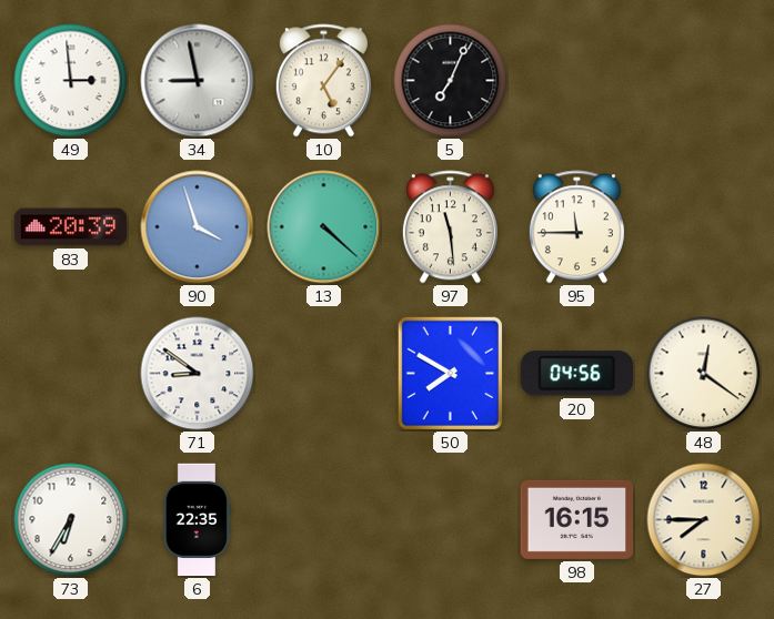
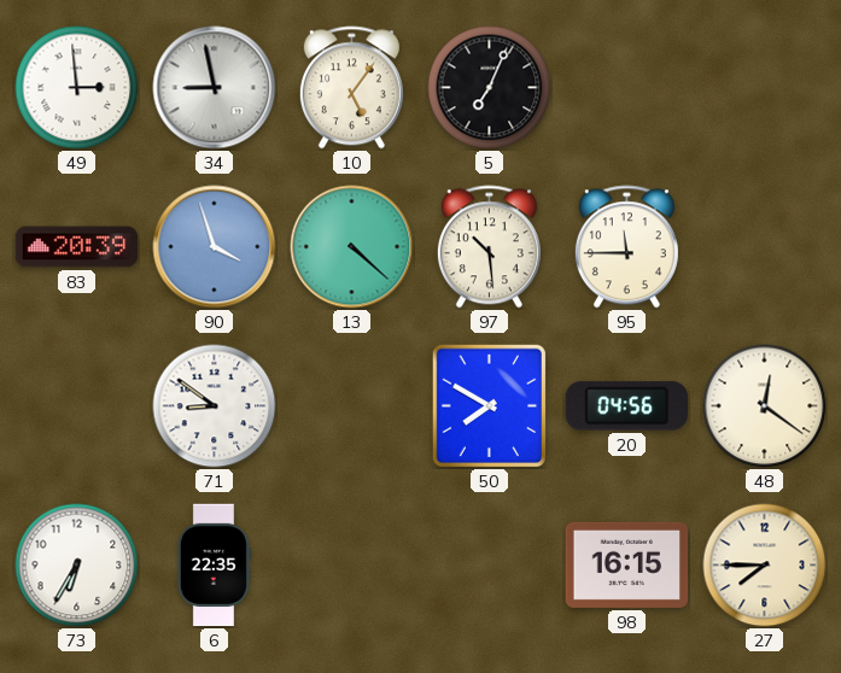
97: 11:29 -> 10:29 (489, 247)
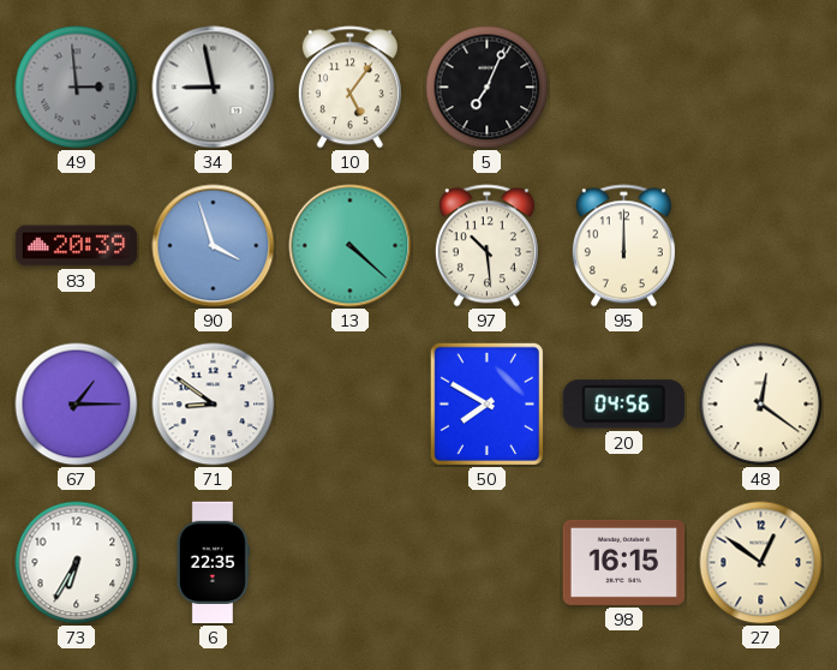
49 dial: white -> grey (77, 88)
95: 11:45 -> 12:00 (623, 246)
67: none -> 1:15 (77, 405)
27: 7:45 -> 12:51 (761, 563)
